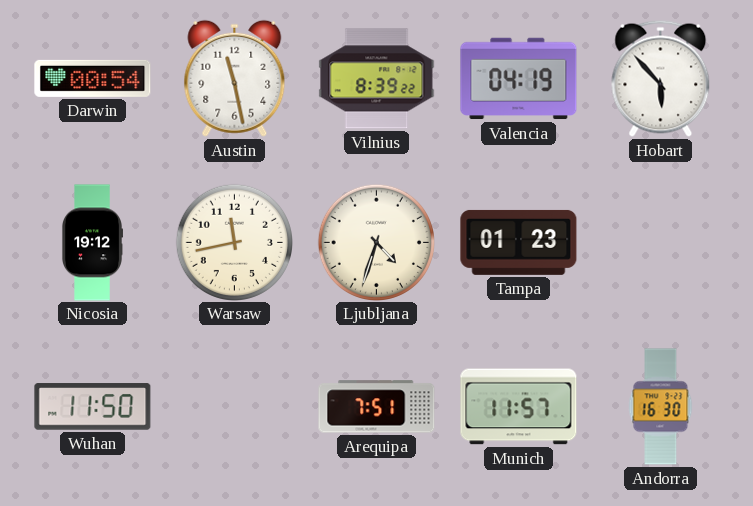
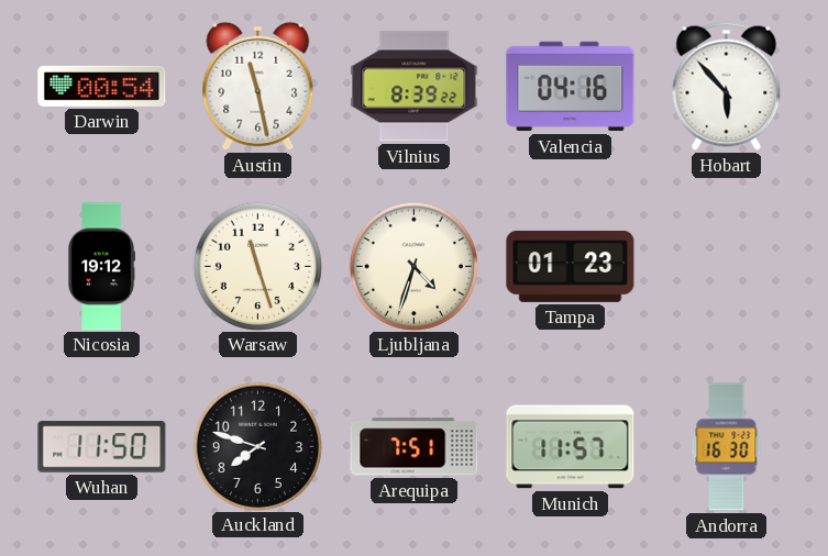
Valencia: 04:19 -> 04:16 (571, 87)
Warsaw: 11:43 -> 11:27 (257, 266)
Auckland: none -> 7:48 (257, 446)
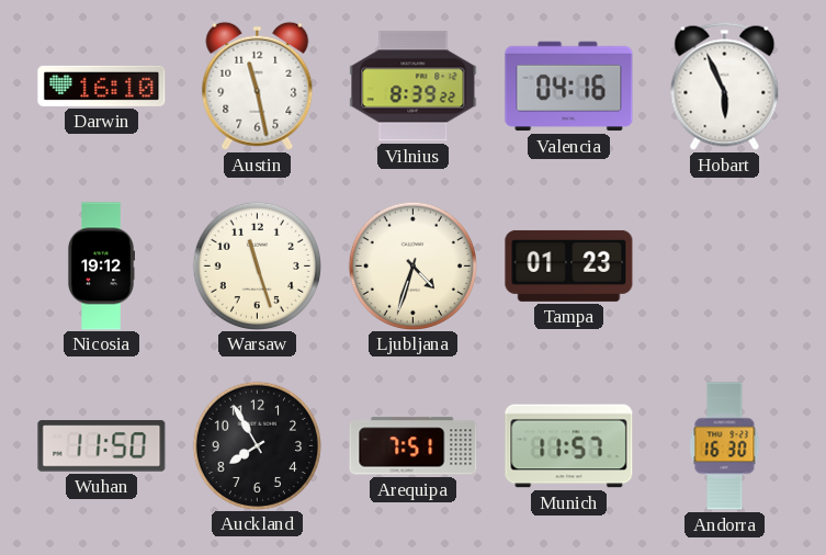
Darwin: 00:54 -> 16:10 (102, 86)
Hobart: 5:53 -> 5:56 (725, 86)
Auckland: 7:48 -> 7:55 (257, 445)
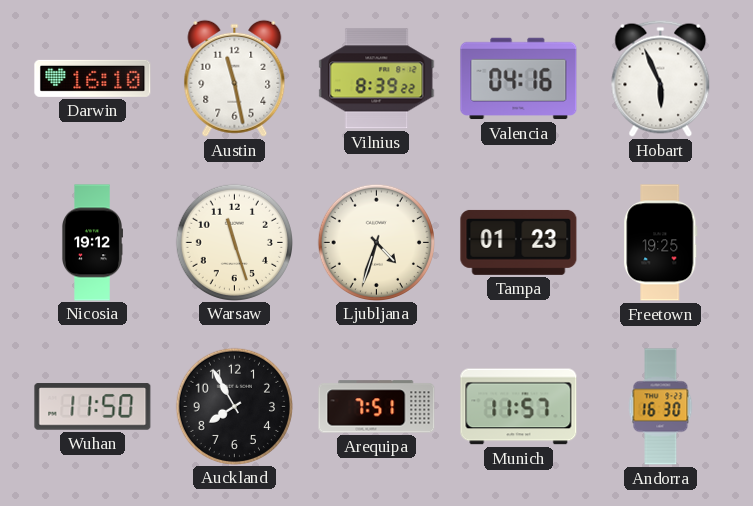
Freetown: none -> 19:25 (661, 243)
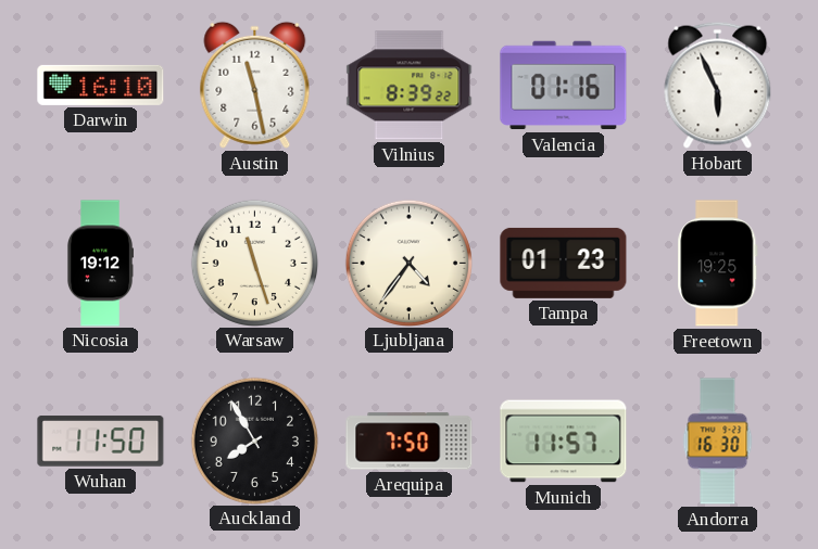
Valencia: 04:16 -> 01:16 (564, 86)
Ljubljana: 4:33 -> 4:36 (408, 263)
Arequipa: 7:51 -> 7:50 (410, 442)
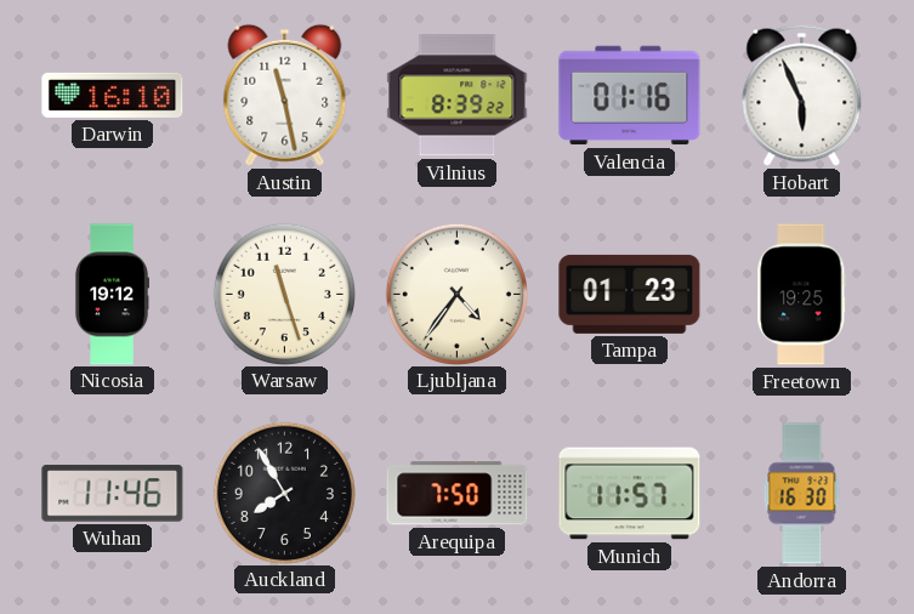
Wuhan: 11:50 -> 11:46 (113, 494)
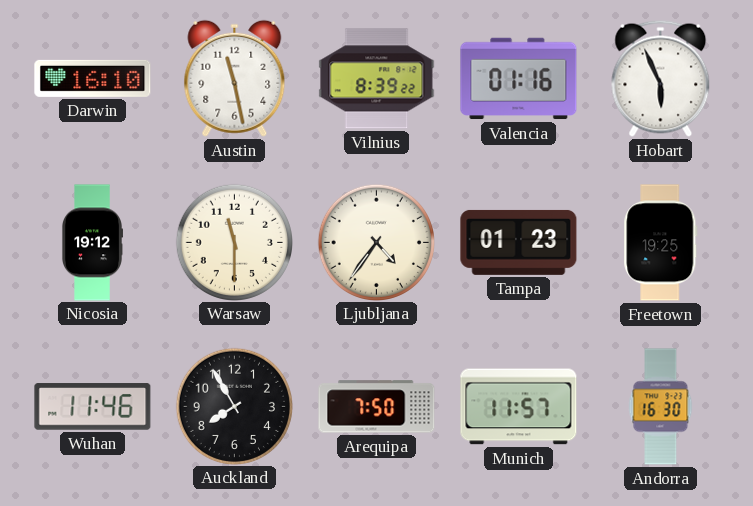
Warsaw: 11:27 -> 11:30 (234, 242)
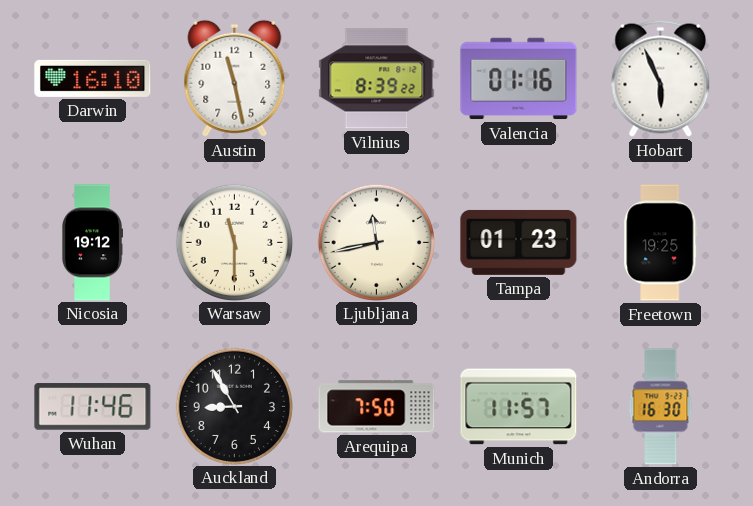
Ljubljana: 4:36 -> 11:43 (376, 242)
Auckland: 7:55 -> 8:55 (234, 406)
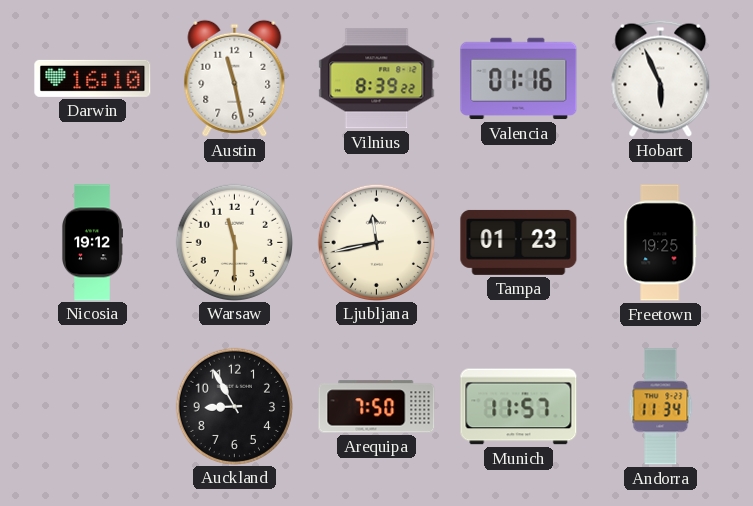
Wuhan: 11:46 -> none (93, 407)
Andorra: 16:30 -> 11:34 (661, 407)
